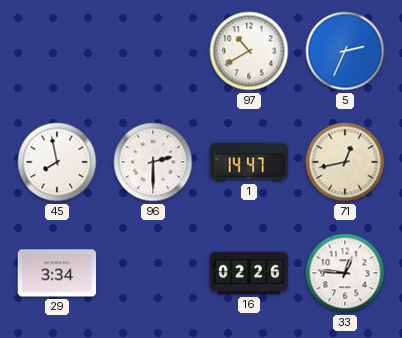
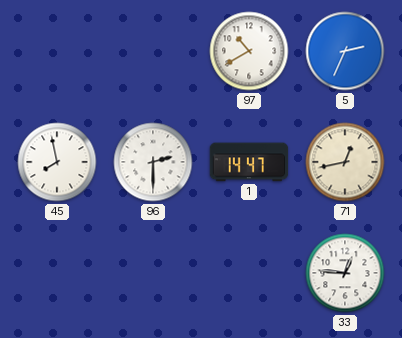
29: 3:34 -> none (57, 273)
16: 02:26 -> none (249, 273)
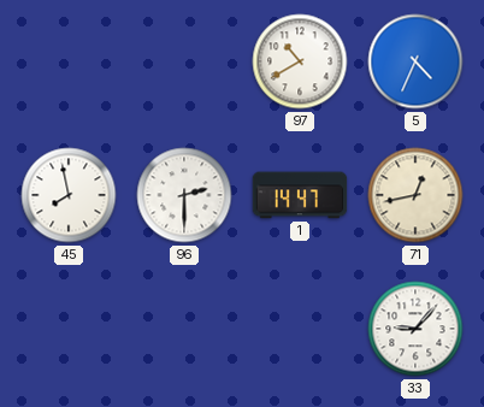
5: 2:34 -> 4:34 (415, 61)
33: 12:46 -> 9:07 (415, 329)
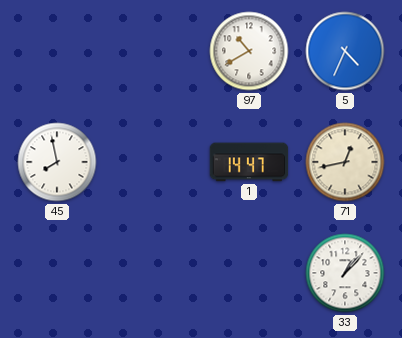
96: 2:30 -> none (184, 195)
33: 9:07 -> 1:07 (345, 273)
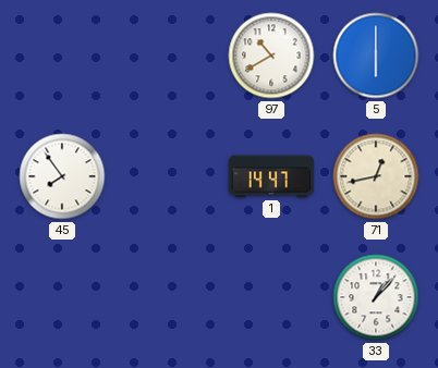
5: 4:34 -> 6:00 (376, 56)
45: 7:58 -> 7:54 (62, 176)
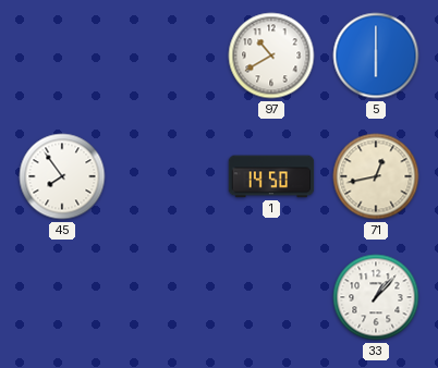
1: 14:47 -> 14:50 (271, 176)
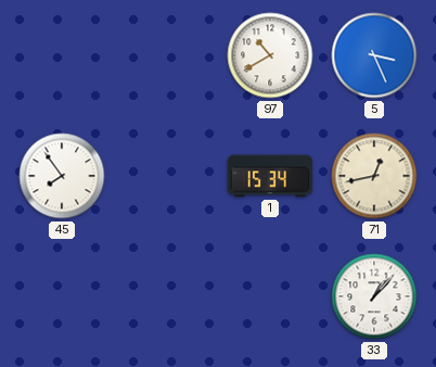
5: 6:00 -> 3:26 (374, 55)
1: 14:50 -> 15:34 (270, 176)
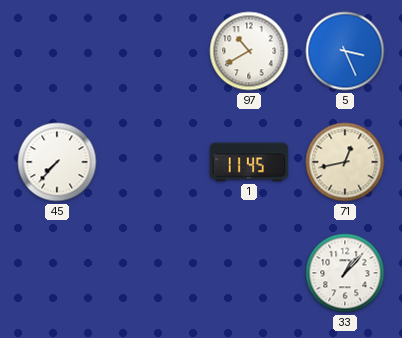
45: 7:54 -> 7:37 (57, 162)
1: 15:34 -> 11:45 (249, 162)
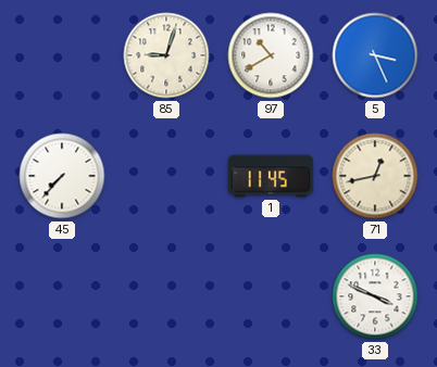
85: none -> 9:03 (166, 55)
33: 1:07 -> 3:49 (375, 296)
